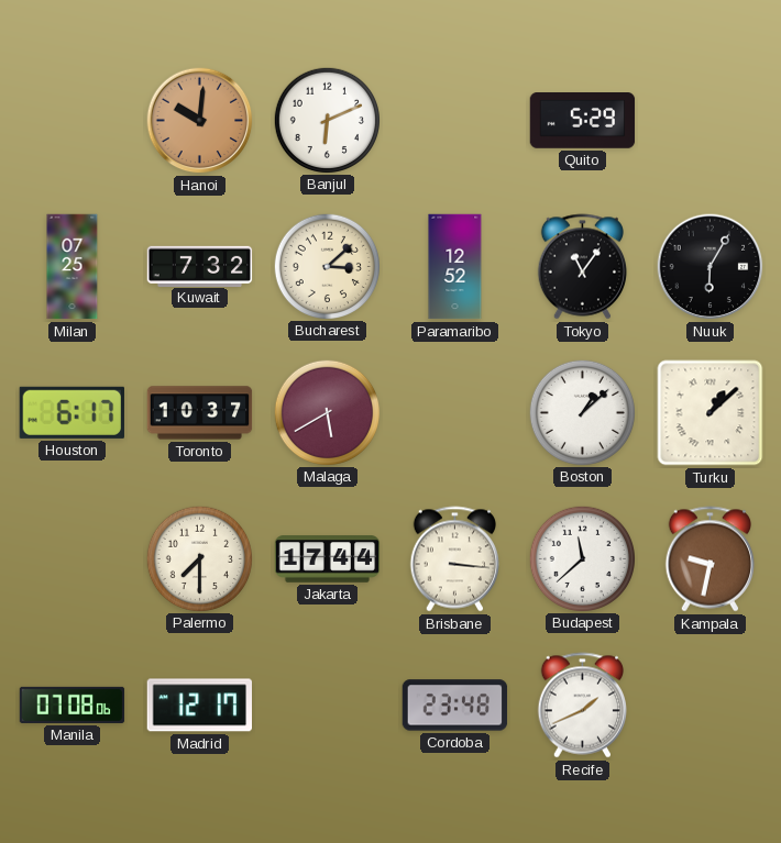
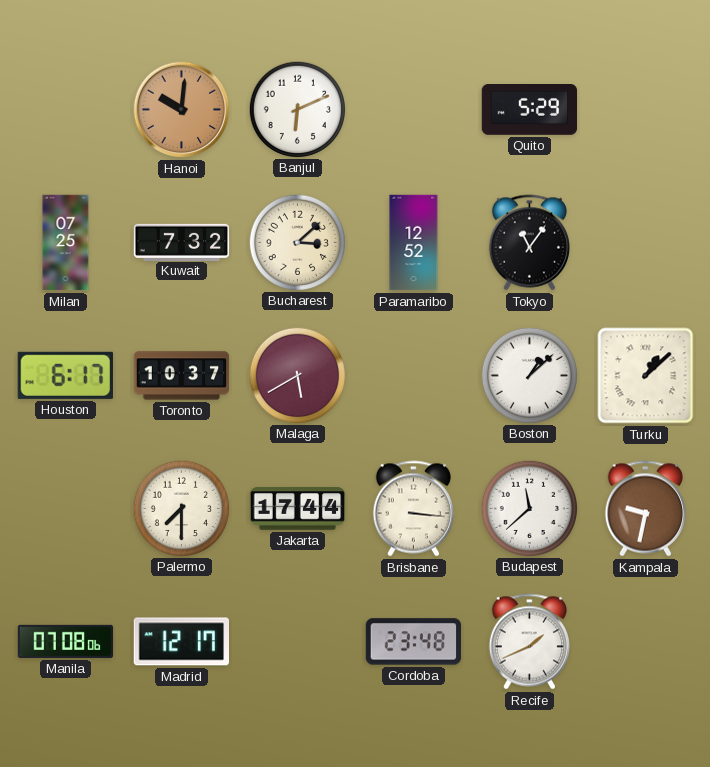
Nuuk: 6:05 -> none (711, 267)
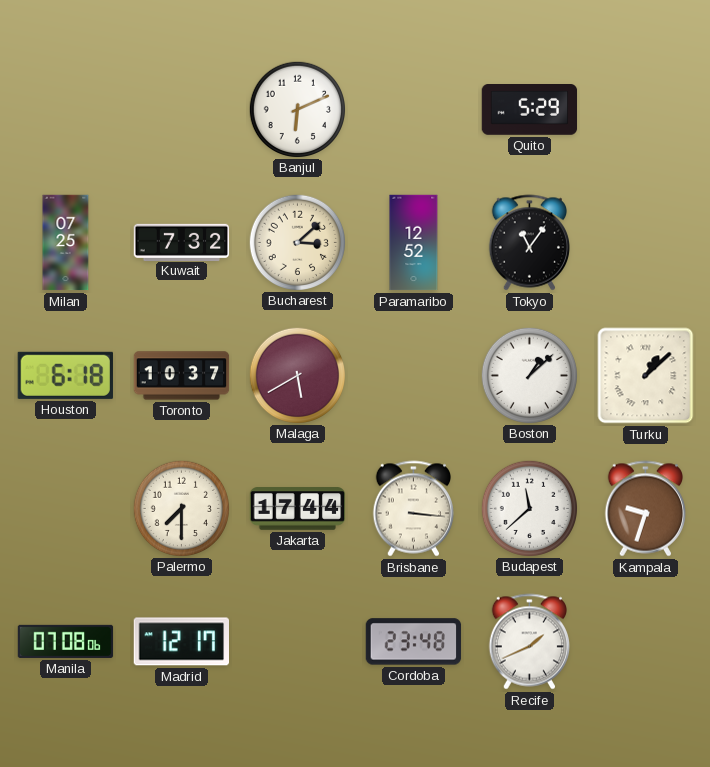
Hanoi: 10:01 -> none (182, 110)
Houston: 6:17 -> 6:18 (65, 375)
Kampala: 9:32 -> 9:33 (645, 509)
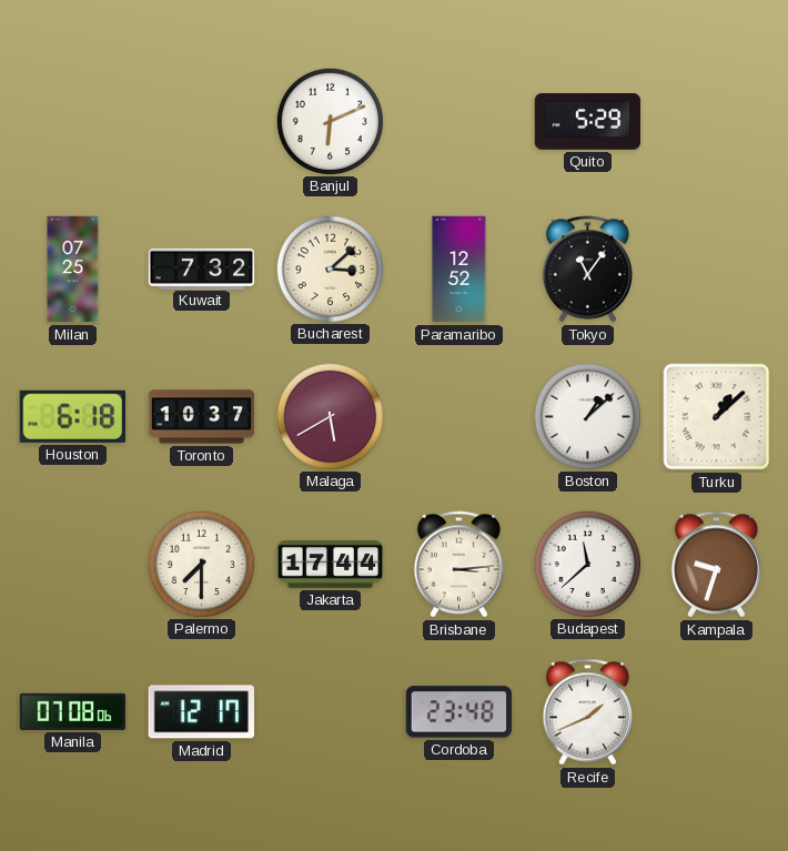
Brisbane: 3:16 -> 3:14 (458, 565)
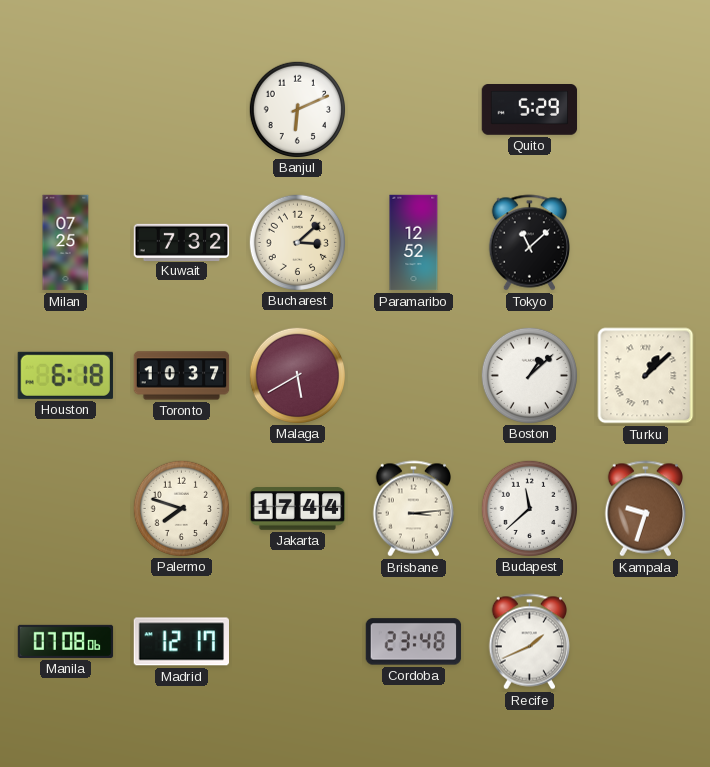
Tokyo: 11:06 -> 11:08 (529, 243)
Palermo: 7:30 -> 7:48 (181, 508)
